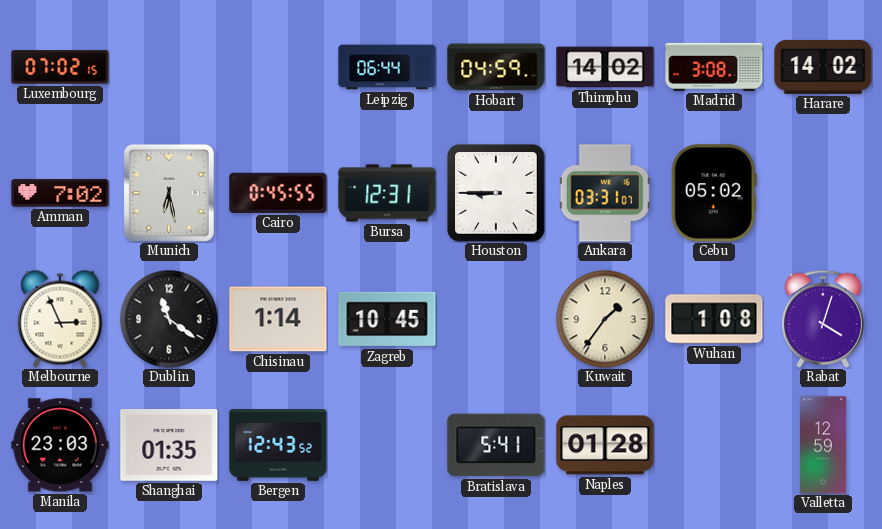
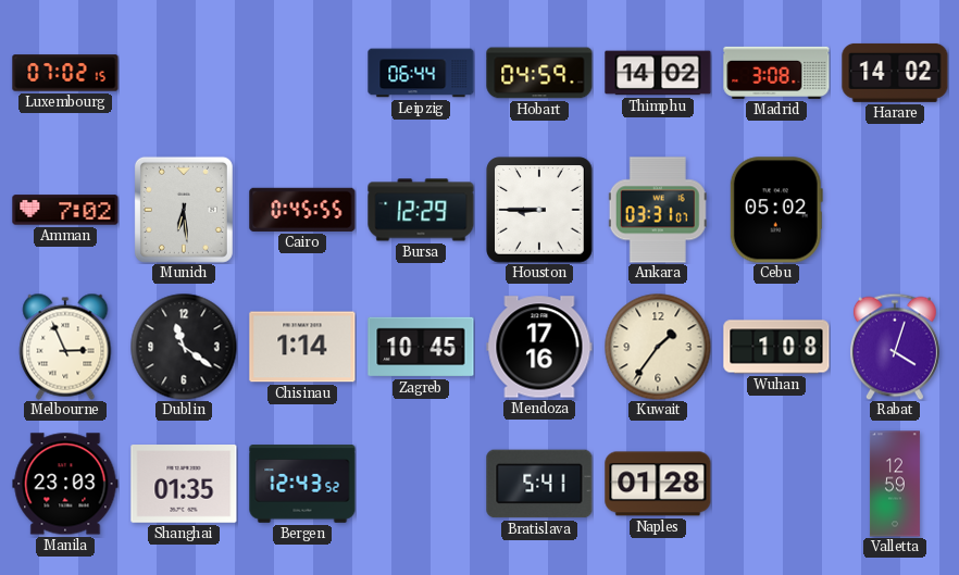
Munich: 6:28 -> 6:29 (184, 210)
Bursa: 12:31 -> 12:29 (421, 210)
Mendoza: none -> 17:16 (539, 347)
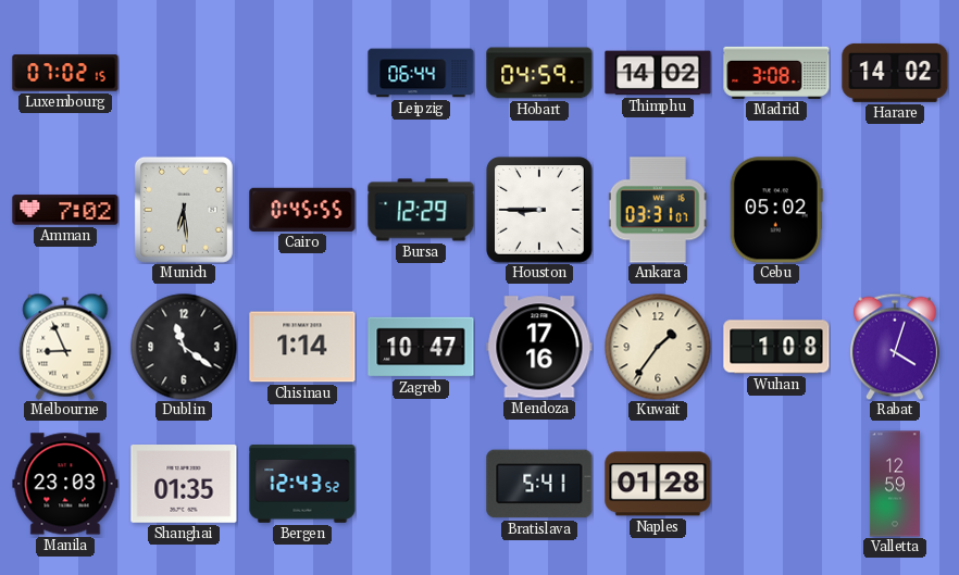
Melbourne: 2:56 -> 8:56 (65, 347)
Zagreb: 10:45 -> 10:47 (421, 347)
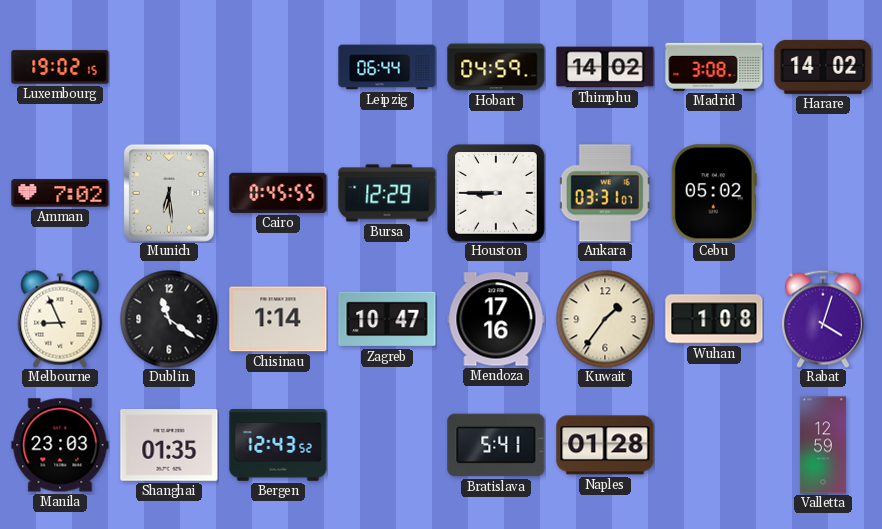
Luxembourg: 07:02 -> 19:02 (60, 67)
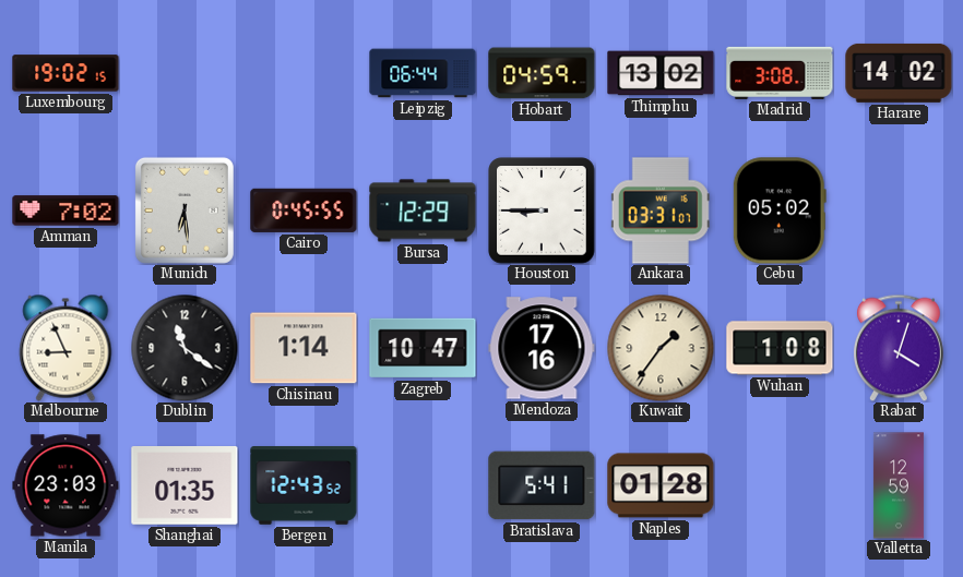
Thimphu: 14:02 -> 13:02 (661, 73)
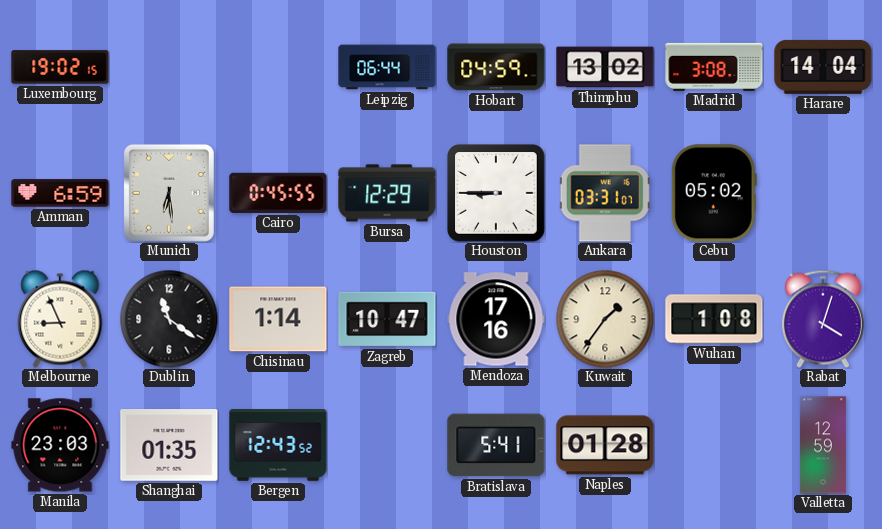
Harare: 14:02 -> 14:04 (823, 67)
Amman: 7:02 -> 6:59 (60, 193)
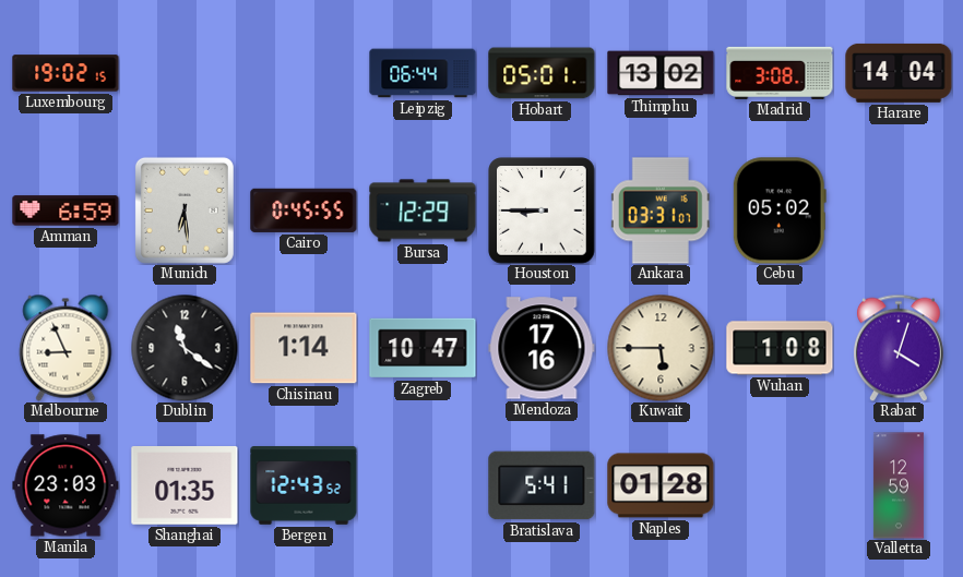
Hobart: 04:59 -> 05:01 (542, 73)
Kuwait: 1:36 -> 5:45 (661, 348)
